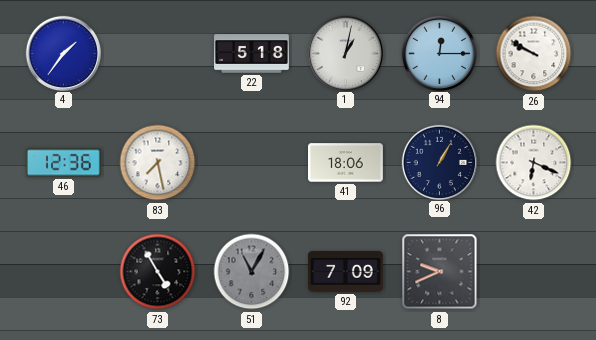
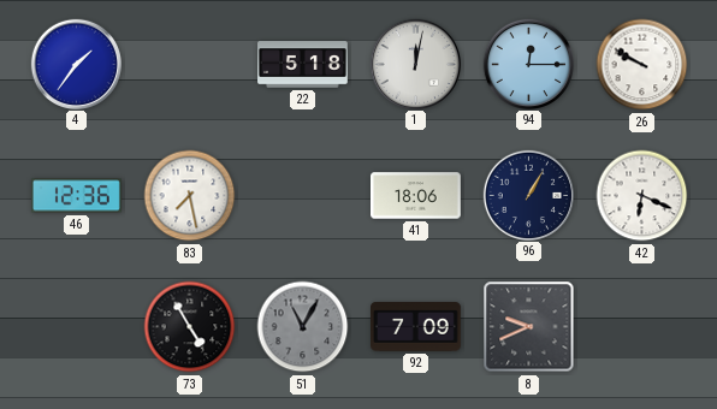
1: 1:02 -> 12:02 (415, 64)
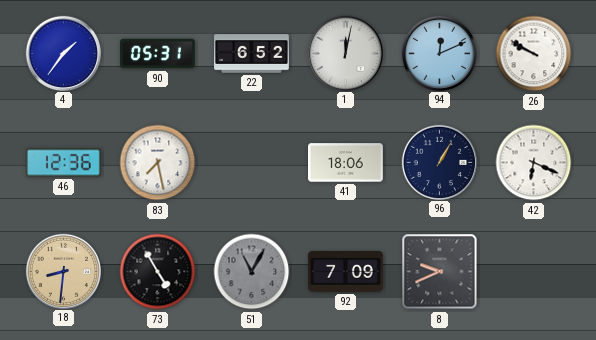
90: none -> 05:31 (158, 54)
22: 5:18 -> 6:52 (252, 54)
94: 12:15 -> 12:11 (439, 53)
18: none -> 8:31 (63, 271)
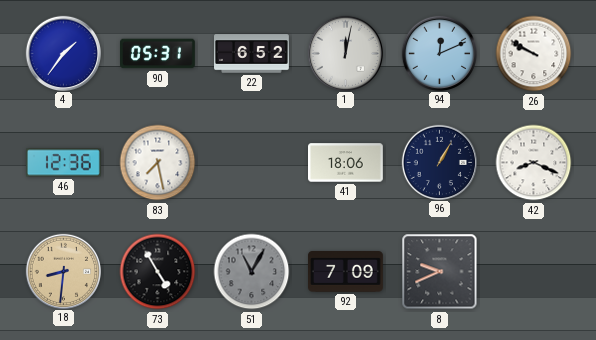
42: 6:19 -> 8:19 (534, 163)
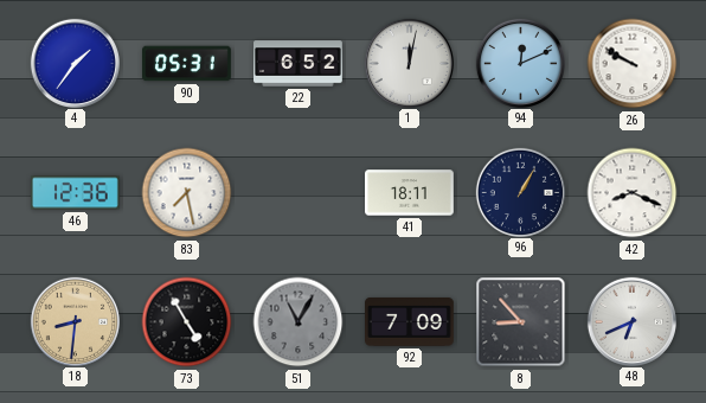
41: 18:06 -> 18:11 (410, 193)
8: 9:41 -> 8:53 (521, 322)
48: none -> 6:41 (631, 321)
